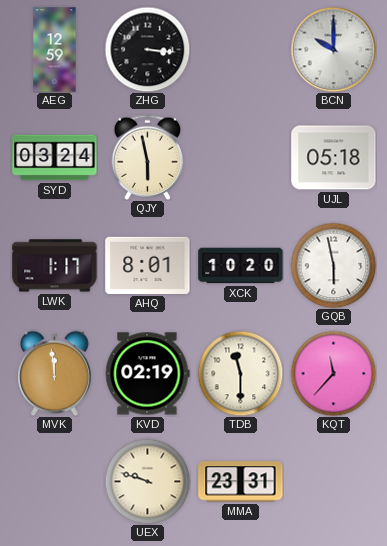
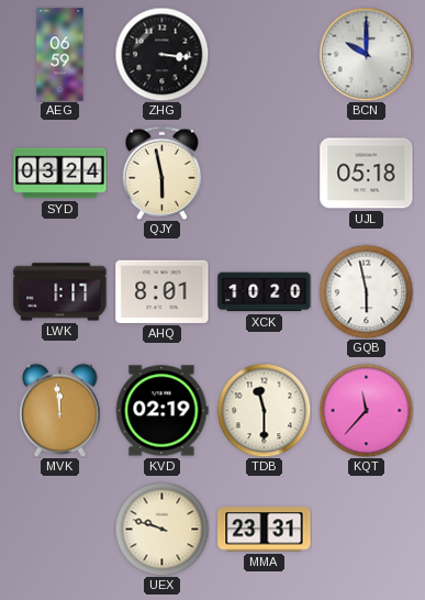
AEG: 12:59 -> 06:59 (60, 55)
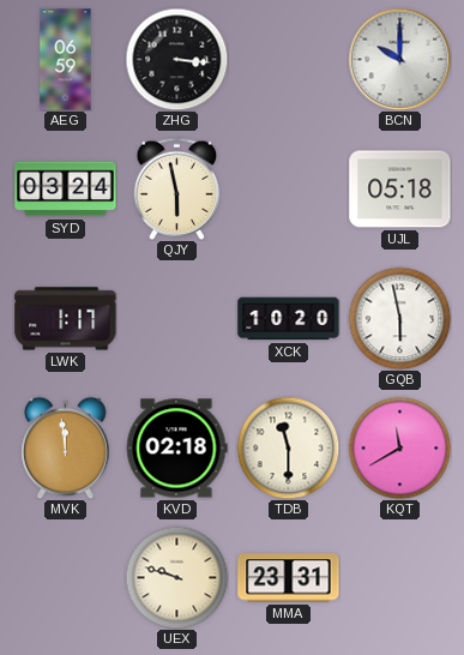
AHQ: 8:01 -> none (163, 291)
KVD: 02:19 -> 02:18 (176, 449)
KQT: 11:37 -> 11:40 (399, 447)
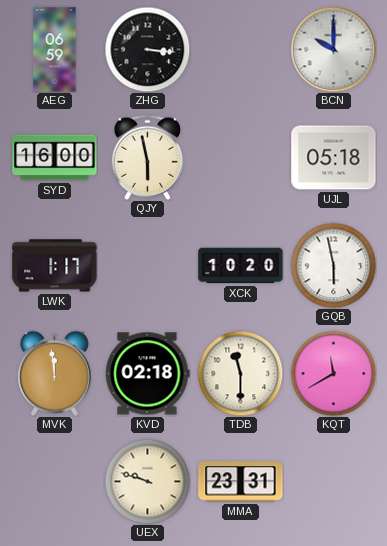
SYD: 03:24 -> 16:00 (55, 158)
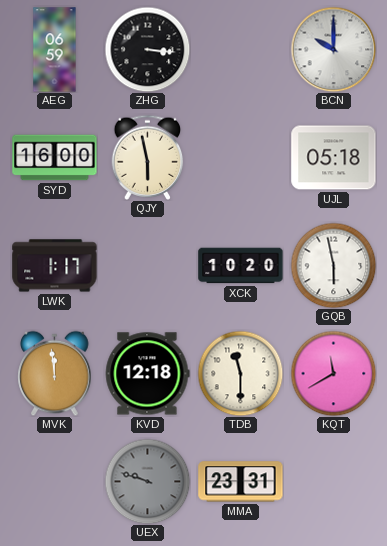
KVD: 02:18 -> 12:18 (147, 374)
UEX dial: cream -> grey (147, 481)
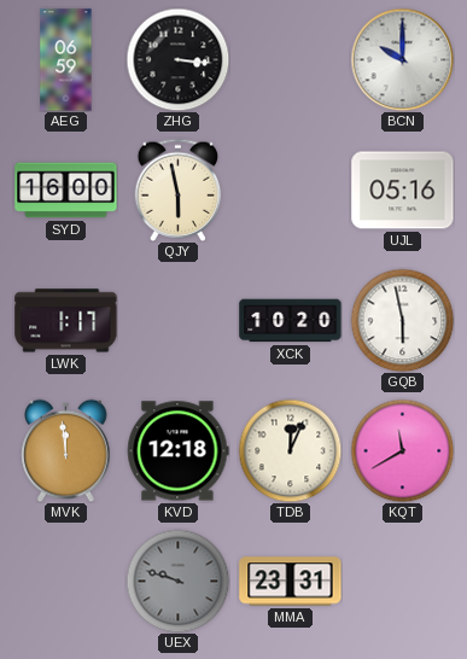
UJL: 05:18 -> 05:16 (403, 191)
TDB: 11:30 -> 12:04 (290, 450)
